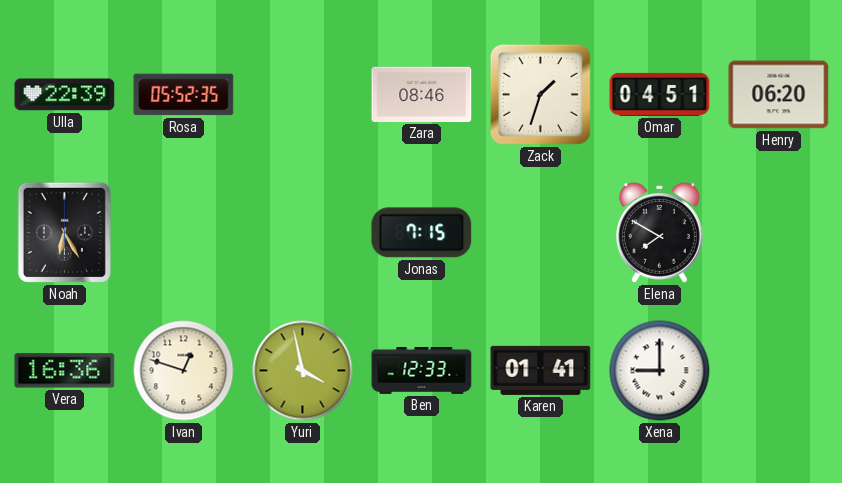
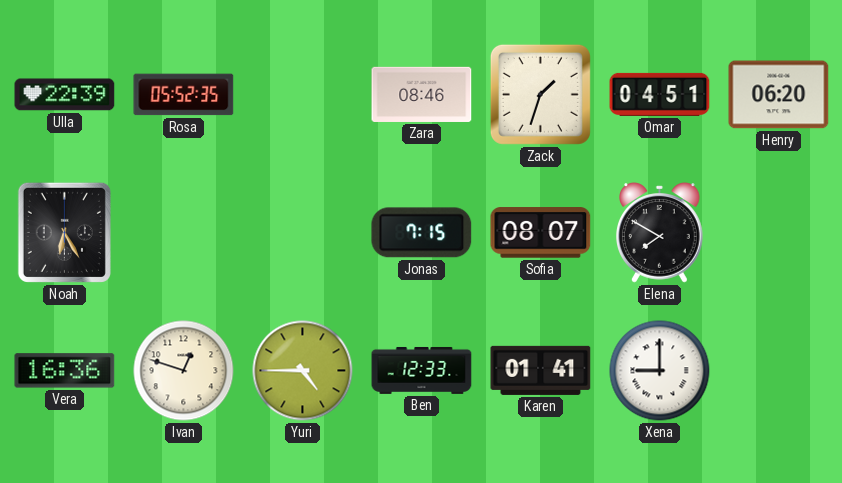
Sofia: none -> 08:07 (541, 233)
Yuri: 3:58 -> 4:45 (303, 371)
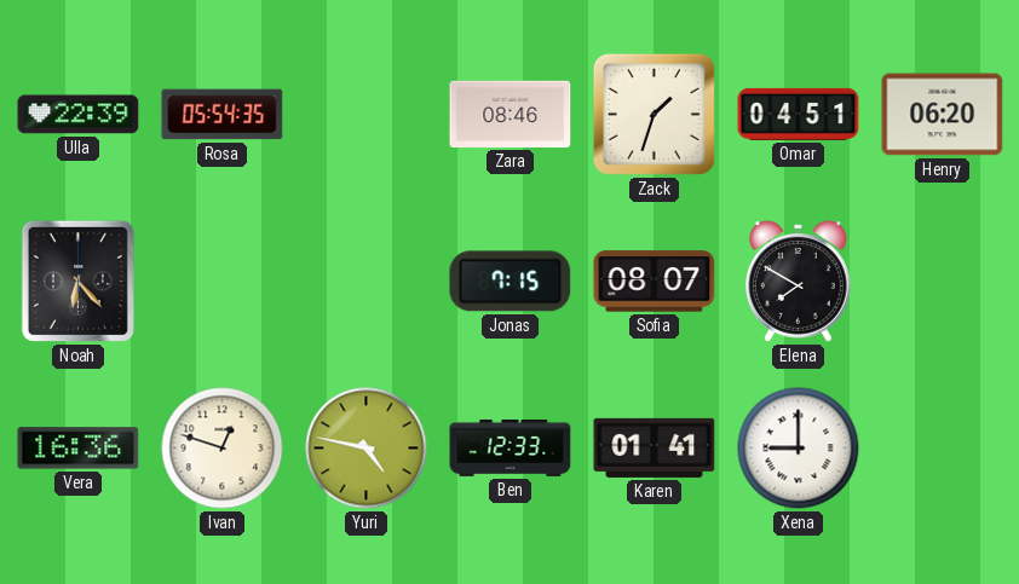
Rosa: 05:52 -> 05:54 (223, 115)
Noah: 6:25 -> 6:23 (77, 281)
Yuri: 4:45 -> 4:47 (367, 449)
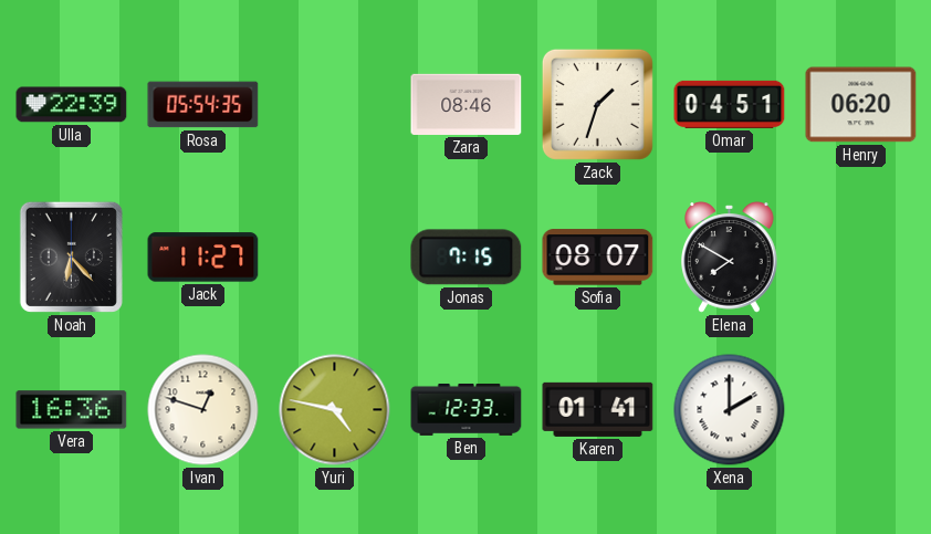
Jack: none -> 11:27 (203, 258)
Xena: 9:00 -> 2:00 (730, 410)
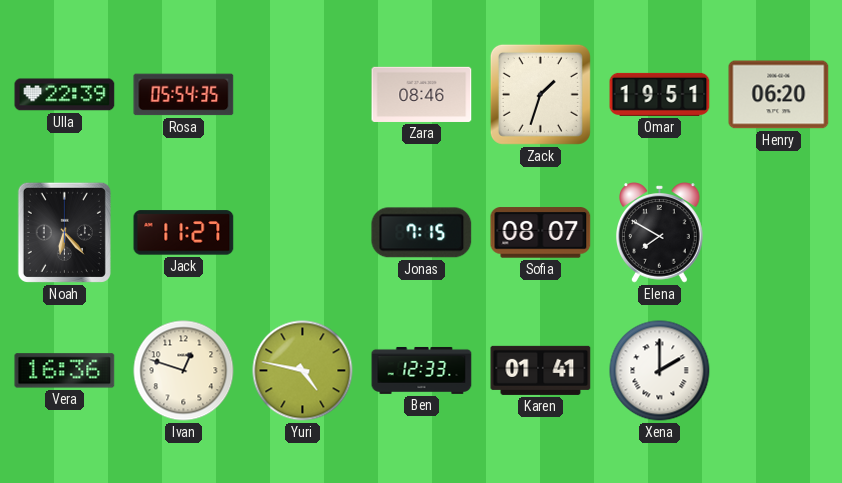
Omar: 04:51 -> 19:51 (660, 94)
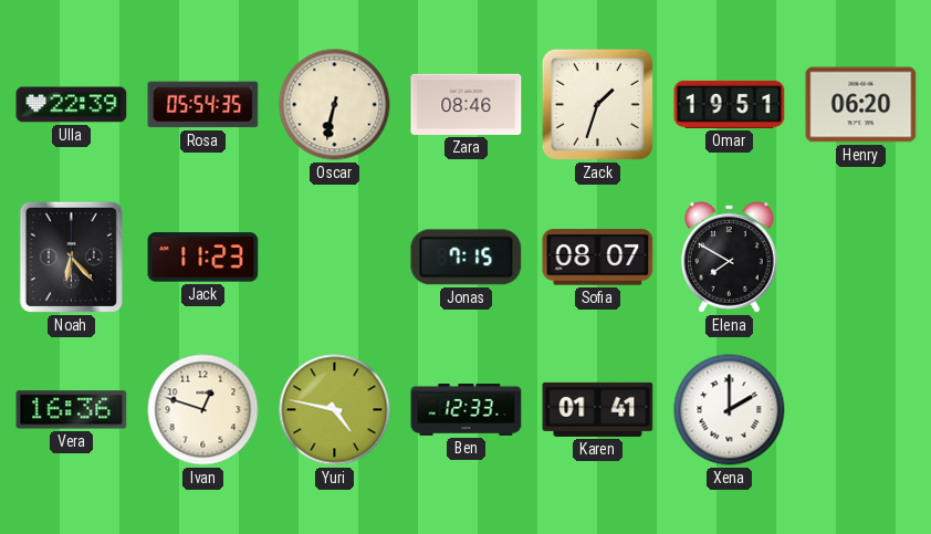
Oscar: none -> 6:32 (335, 105)
Jack: 11:27 -> 11:23 (203, 258)
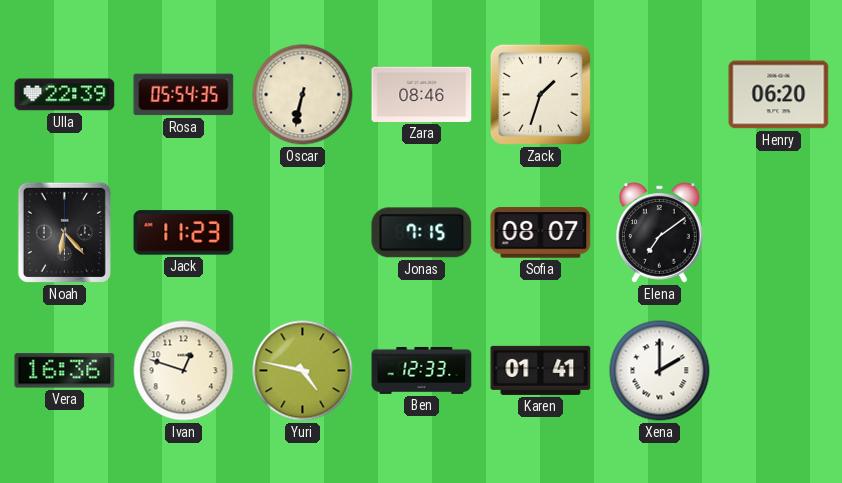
Omar: 19:51 -> none (730, 104)
Elena: 7:50 -> 7:09 (660, 233)
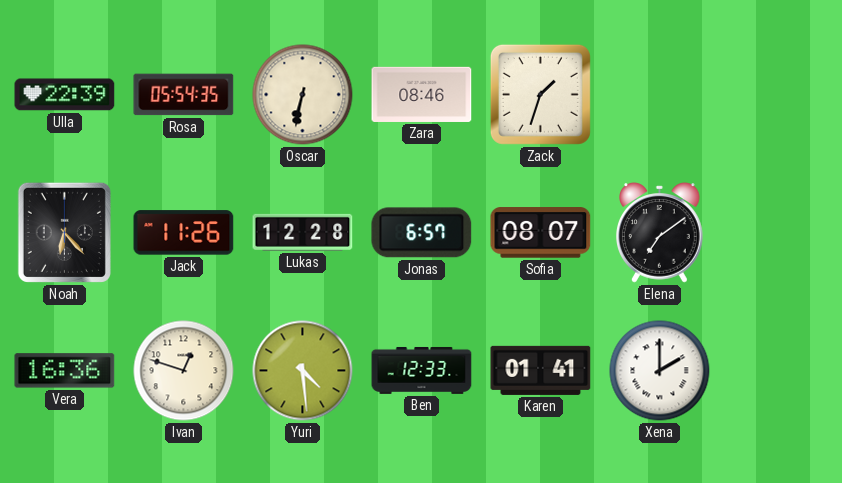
Henry: 06:20 -> none (779, 95)
Jack: 11:23 -> 11:26 (184, 233)
Lukas: none -> 12:28 (303, 232)
Jonas: 7:15 -> 6:57 (422, 233)
Yuri: 4:47 -> 4:29 (303, 371)
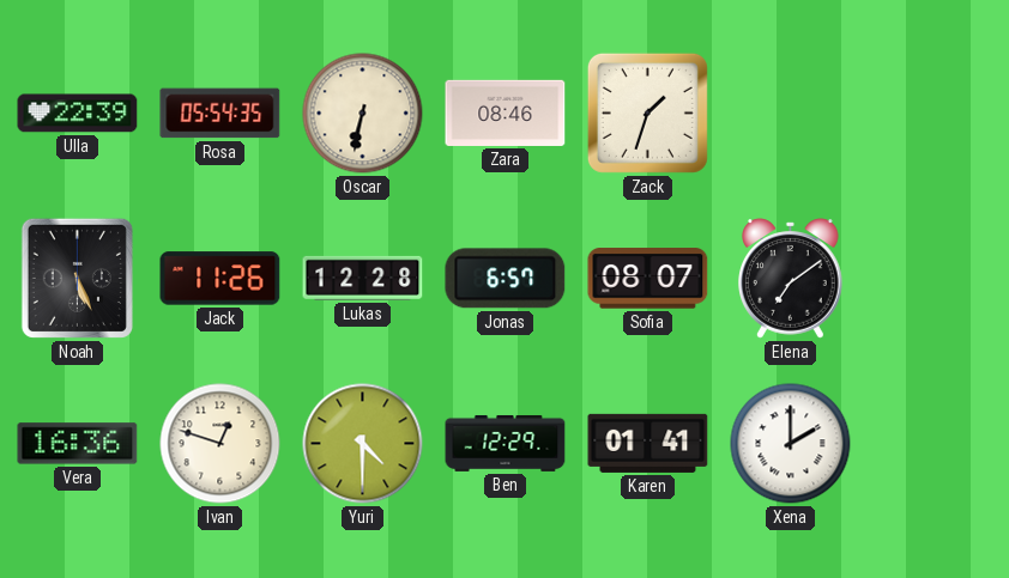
Noah: 6:23 -> 5:26 (77, 278)
Yuri: 4:29 -> 4:30 (363, 444)
Ben: 12:33 -> 12:29 (506, 443)
